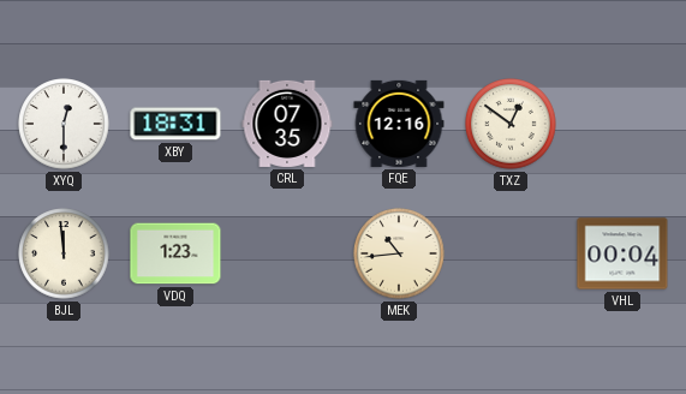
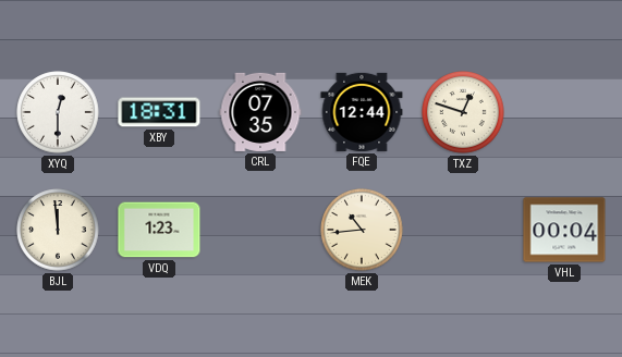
FQE: 12:16 -> 12:44 (362, 112)
TXZ: 12:51 -> 12:48 (463, 112)
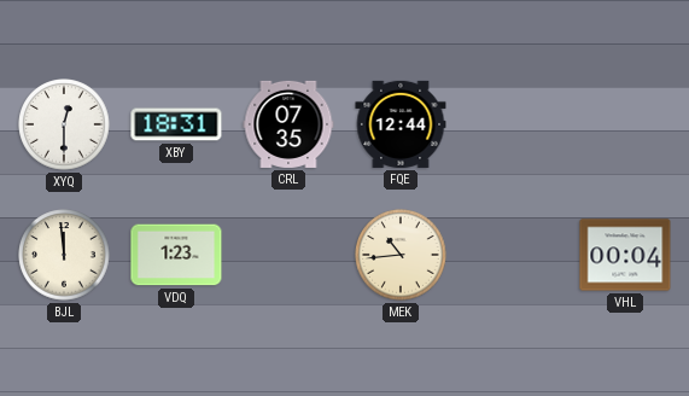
TXZ: 12:48 -> none (463, 112)
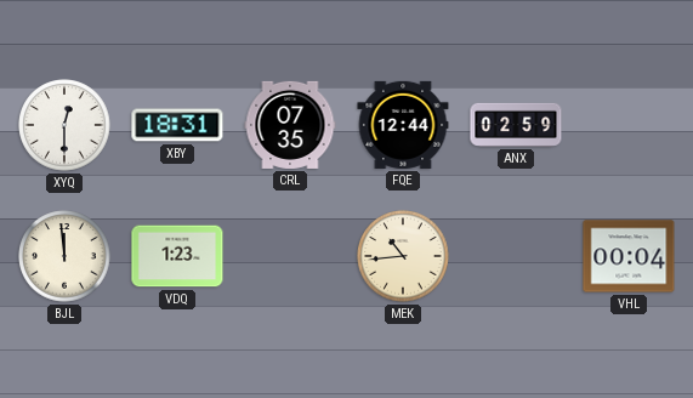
ANX: none -> 02:59 (516, 125)
